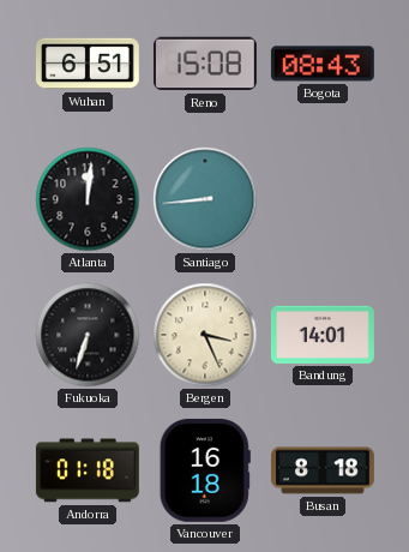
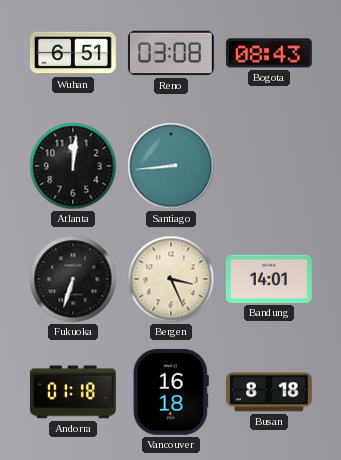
Reno: 15:08 -> 03:08 (171, 53)
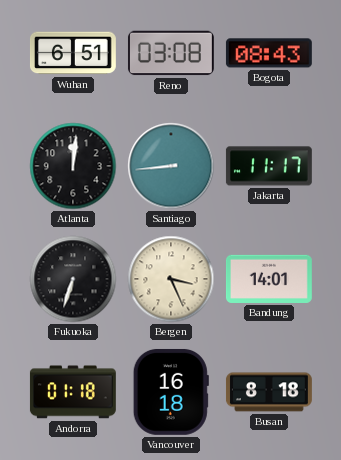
Jakarta: none -> 11:17 (269, 166)
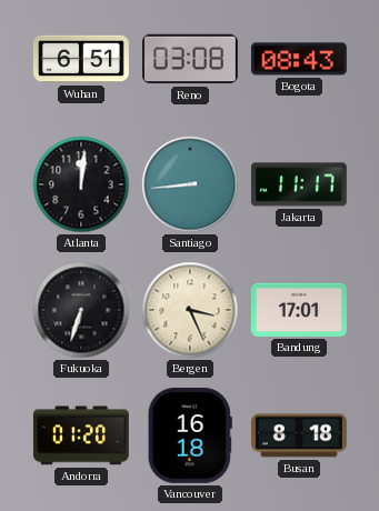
Bandung: 14:01 -> 17:01 (299, 310)
Andorra: 01:18 -> 01:20 (81, 435)
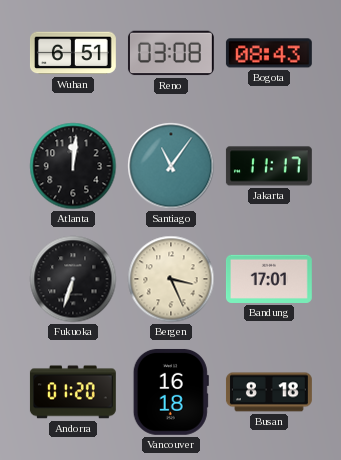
Santiago: 8:44 -> 11:06 (171, 166)
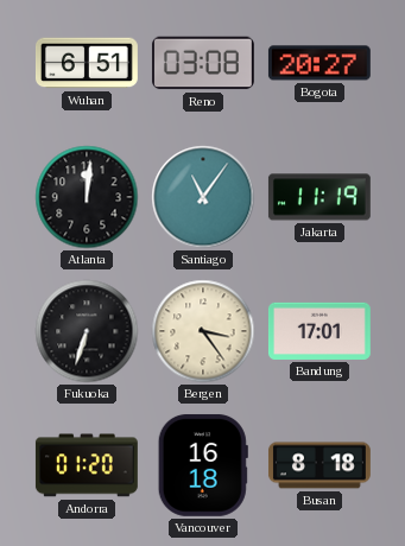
Bogota: 08:43 -> 20:27 (319, 63)
Jakarta: 11:17 -> 11:19 (319, 197)
Bergen: 3:26 -> 3:24 (203, 331)
